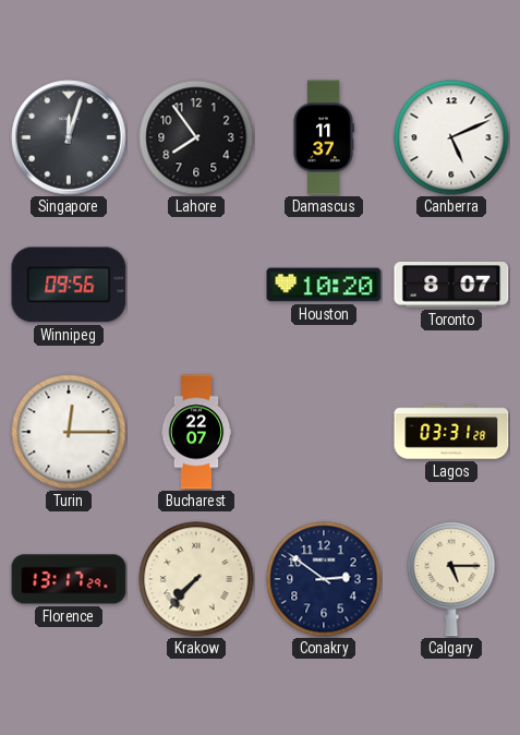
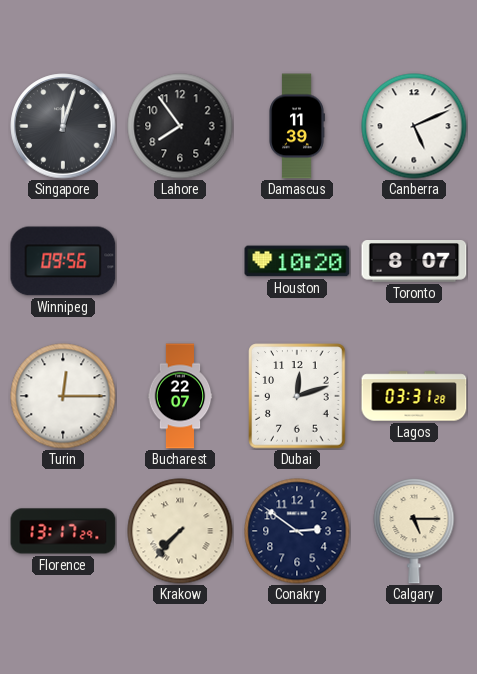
Damascus: 11:37 -> 11:39 (297, 126)
Dubai: none -> 12:12 (297, 396)
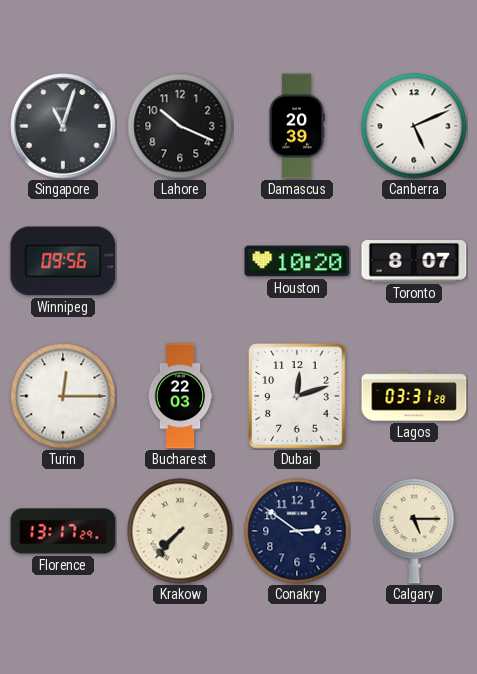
Singapore: 12:03 -> 11:03 (63, 126)
Lahore: 7:54 -> 10:19 (180, 126)
Damascus: 11:39 -> 20:39 (297, 126)
Bucharest: 22:07 -> 22:03 (180, 396)
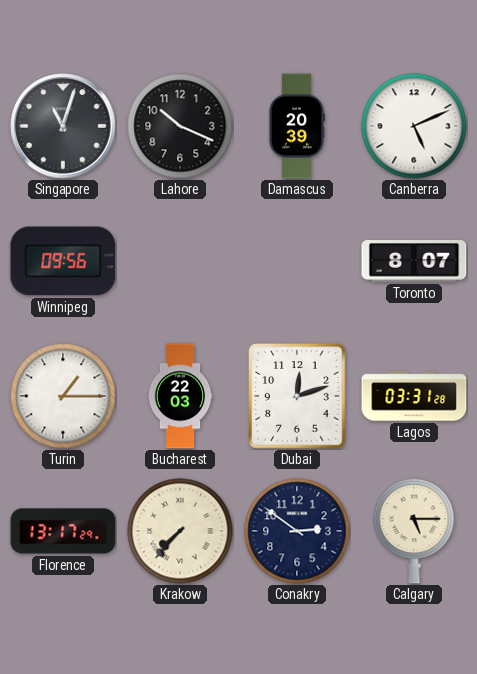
Houston: 10:20 -> none (297, 261)
Turin: 12:15 -> 1:15 (63, 396)
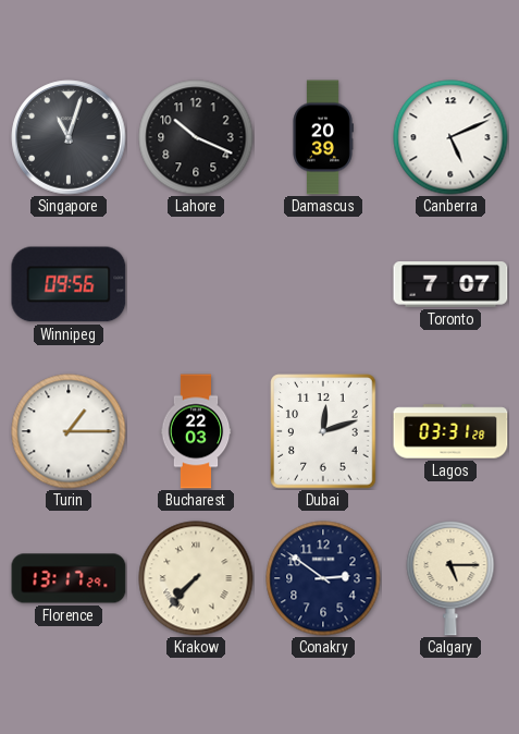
Toronto: 8:07 -> 7:07 (450, 285)
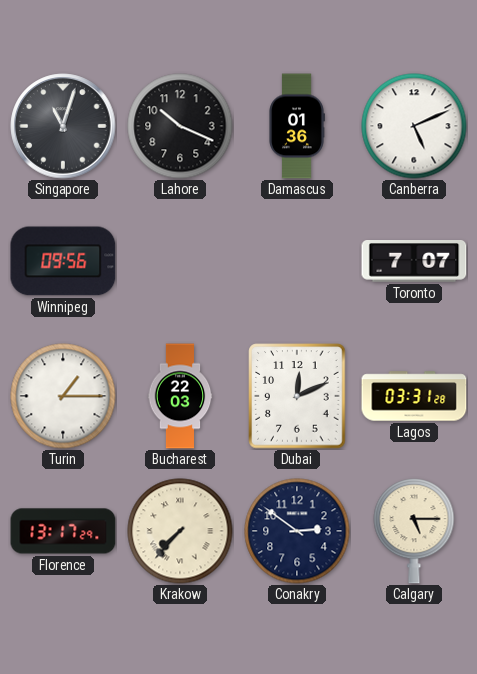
Damascus: 20:39 -> 01:36 (297, 126)
Dubai: 12:12 -> 12:11 (297, 396)
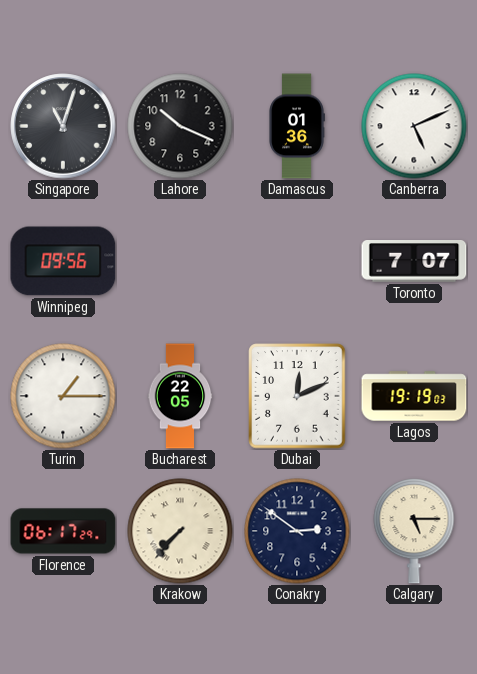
Bucharest: 22:03 -> 22:05 (180, 396)
Lagos: 03:31 -> 19:19 (414, 396)
Florence: 13:17 -> 06:17 (63, 531)
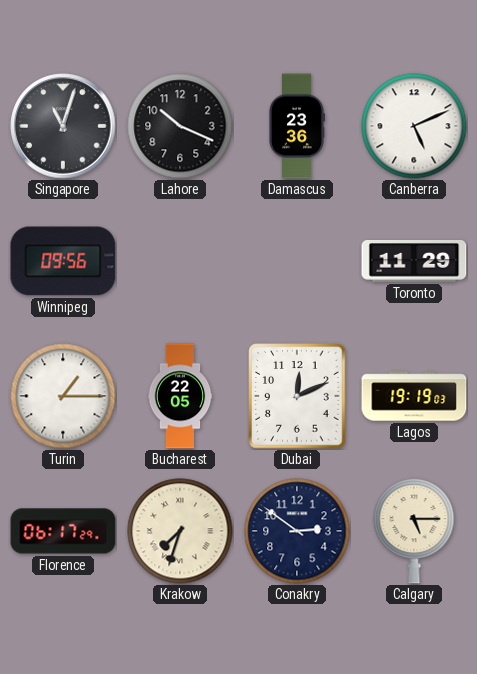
Damascus: 01:36 -> 23:36 (297, 126)
Toronto: 7:07 -> 11:29 (414, 262)
Krakow: 7:37 -> 7:33 (180, 531)
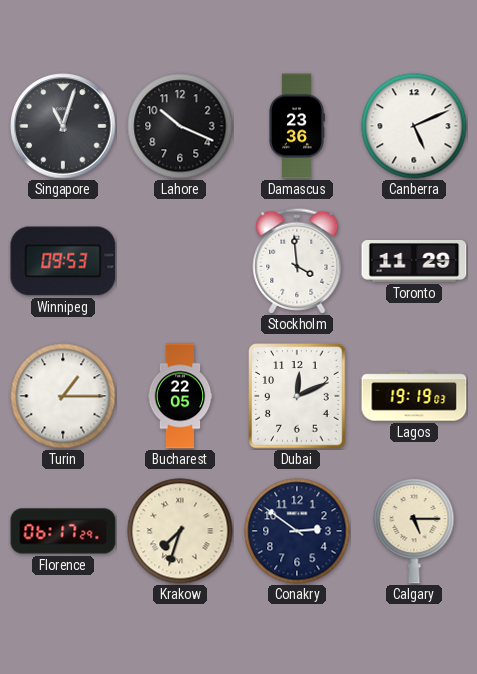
Winnipeg: 09:56 -> 09:53 (63, 261)
Stockholm: none -> 3:59 (297, 261)
